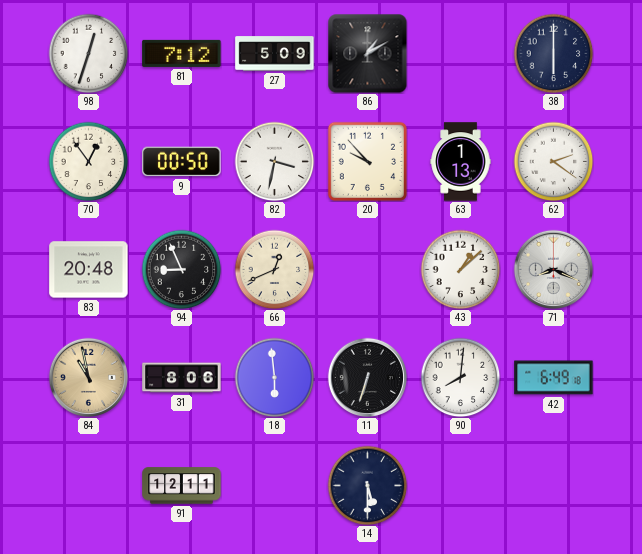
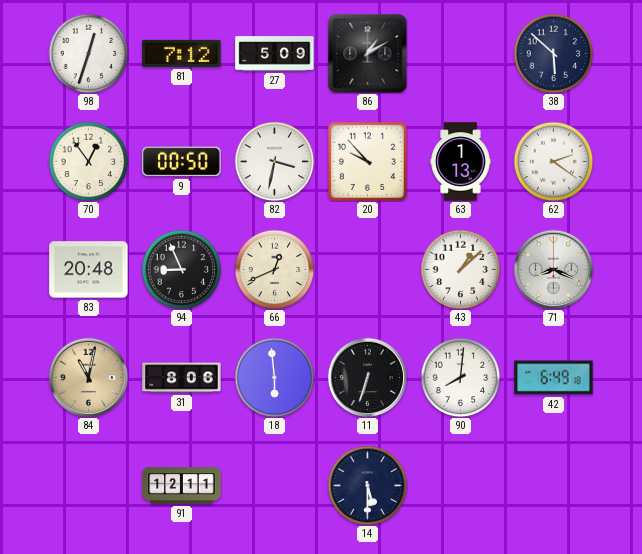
38: 6:00 -> 5:52 (553, 53)
84: 10:58 -> 11:02 (88, 377)
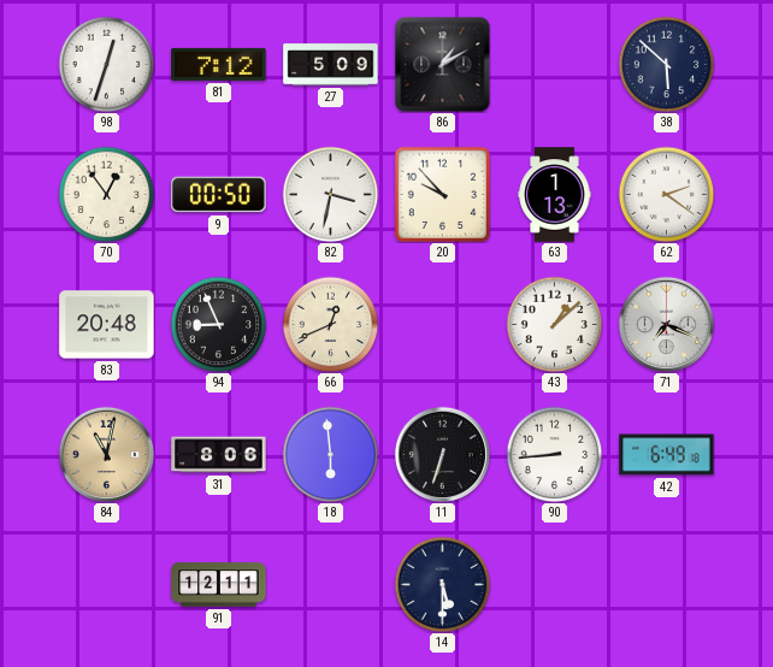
71: 8:19 -> 7:19 (666, 324)
90: 8:01 -> 8:44 (554, 454)
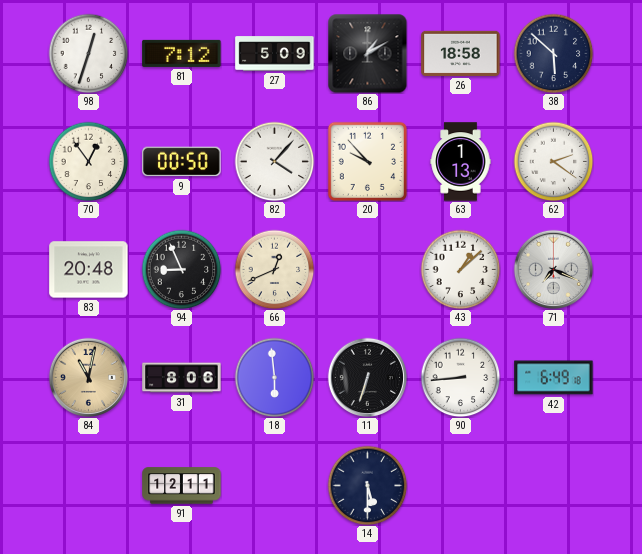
26: none -> 18:58 (461, 53)
82: 3:32 -> 4:07 (274, 161)
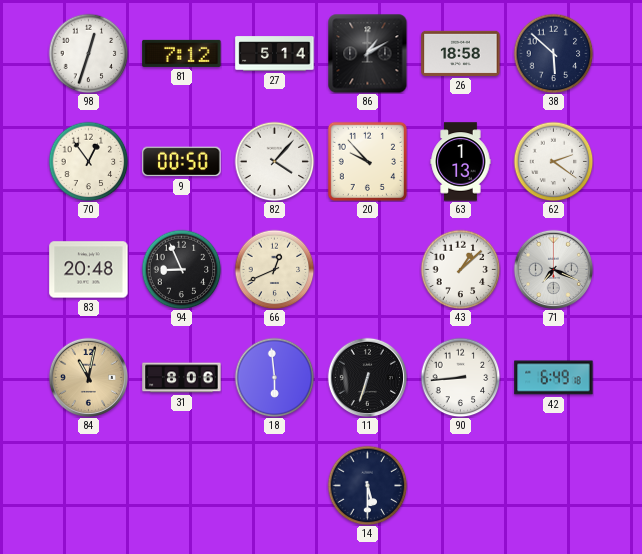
27: 5:09 -> 5:14 (275, 54)
91: 12:11 -> none (182, 486)
